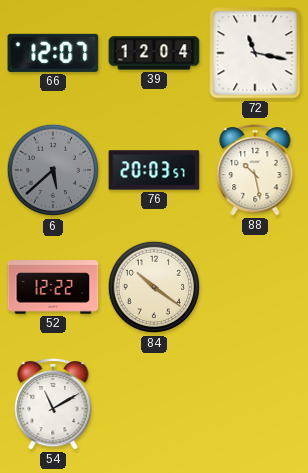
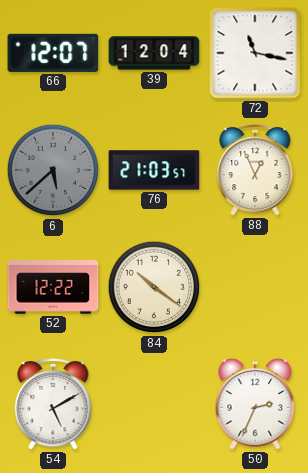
76: 20:03 -> 21:03 (154, 170)
88: 10:28 -> 12:56 (255, 170)
54: 11:10 -> 5:10 (53, 404)
50: none -> 2:34 (255, 404)
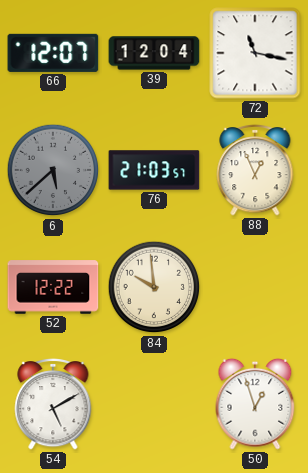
84: 10:21 -> 9:59 (154, 287)
50: 2:34 -> 12:57 (255, 404)
